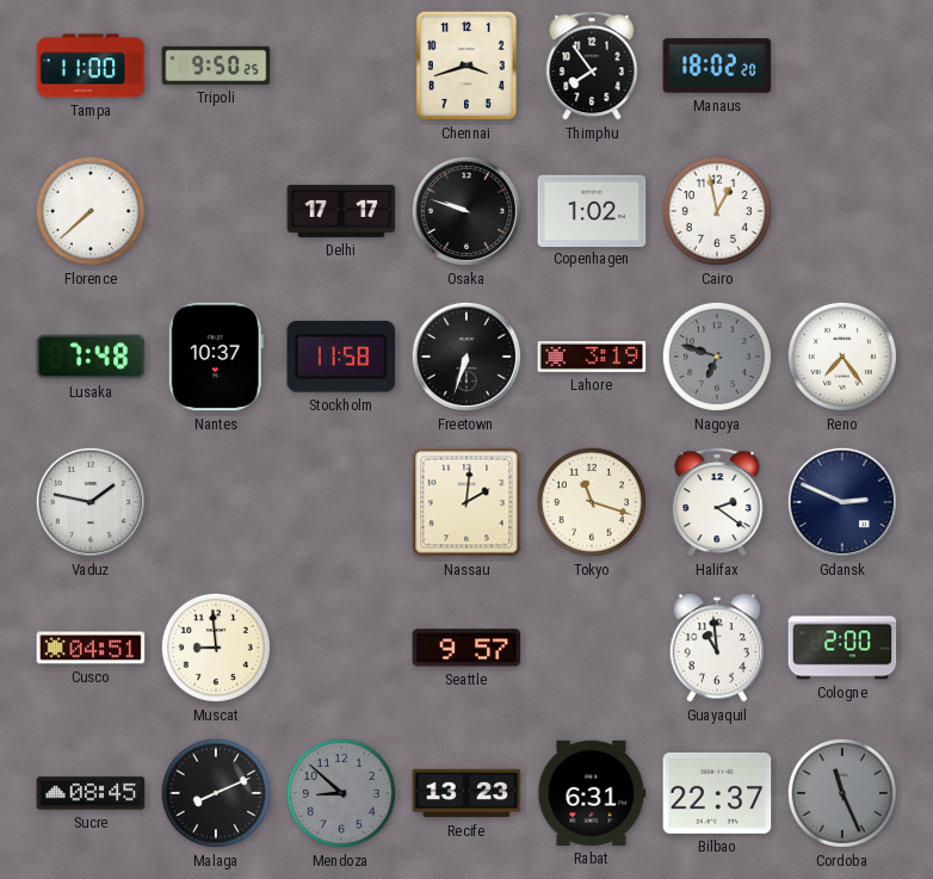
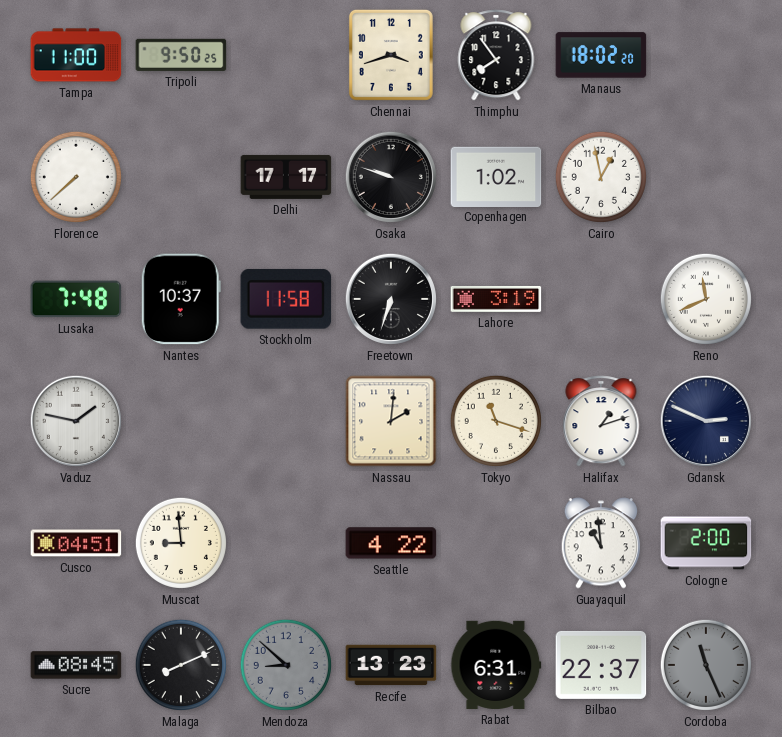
Nagoya: 6:48 -> none (717, 357)
Reno: 7:24 -> 11:41 (706, 299)
Halifax: 2:21 -> 1:12 (601, 421)
Seattle: 9:57 -> 4:22 (391, 543)
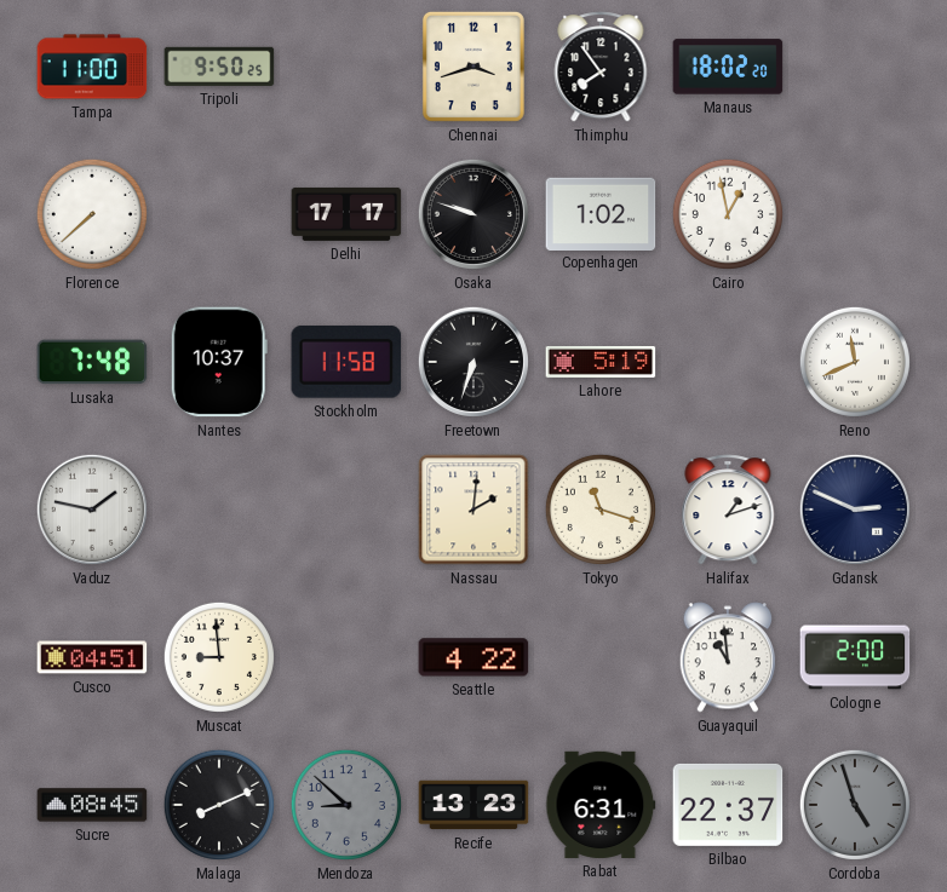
Lahore: 3:19 -> 5:19 (601, 362)
Cordoba: 11:26 -> 4:57 (855, 805)
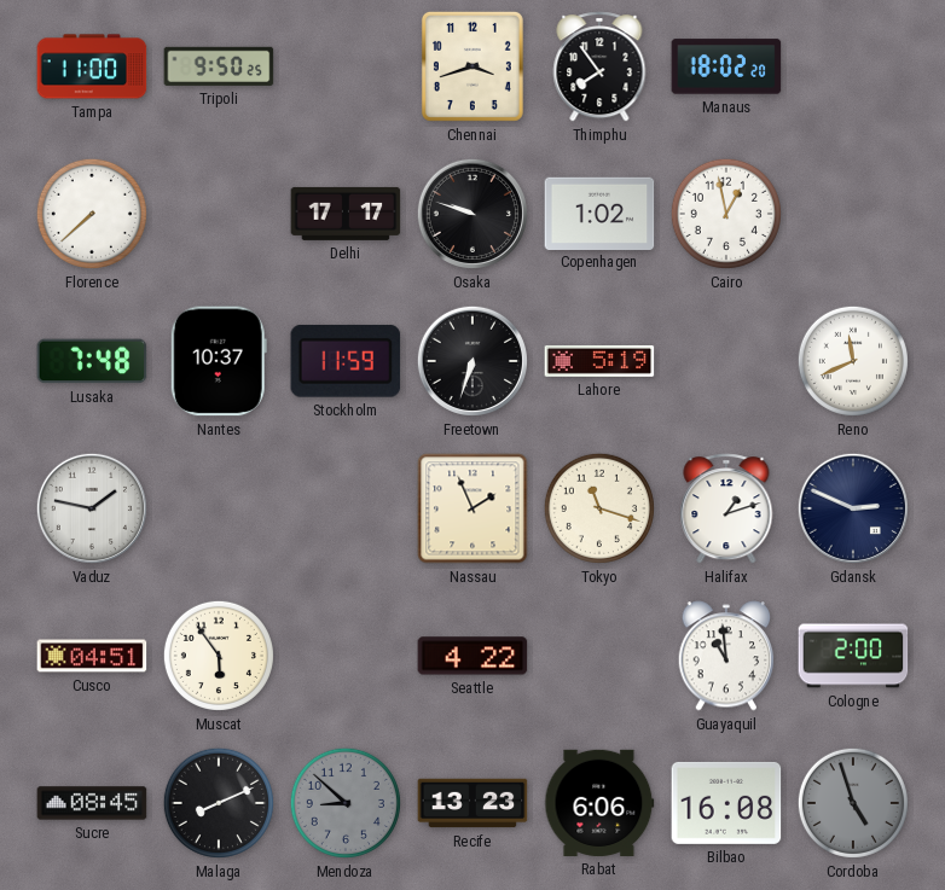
Stockholm: 11:58 -> 11:59 (346, 361)
Nassau: 2:01 -> 1:56 (473, 508)
Muscat: 8:59 -> 5:54 (219, 656)
Rabat: 6:31 -> 6:06 (599, 803)
Bilbao: 22:37 -> 16:08 (726, 803)
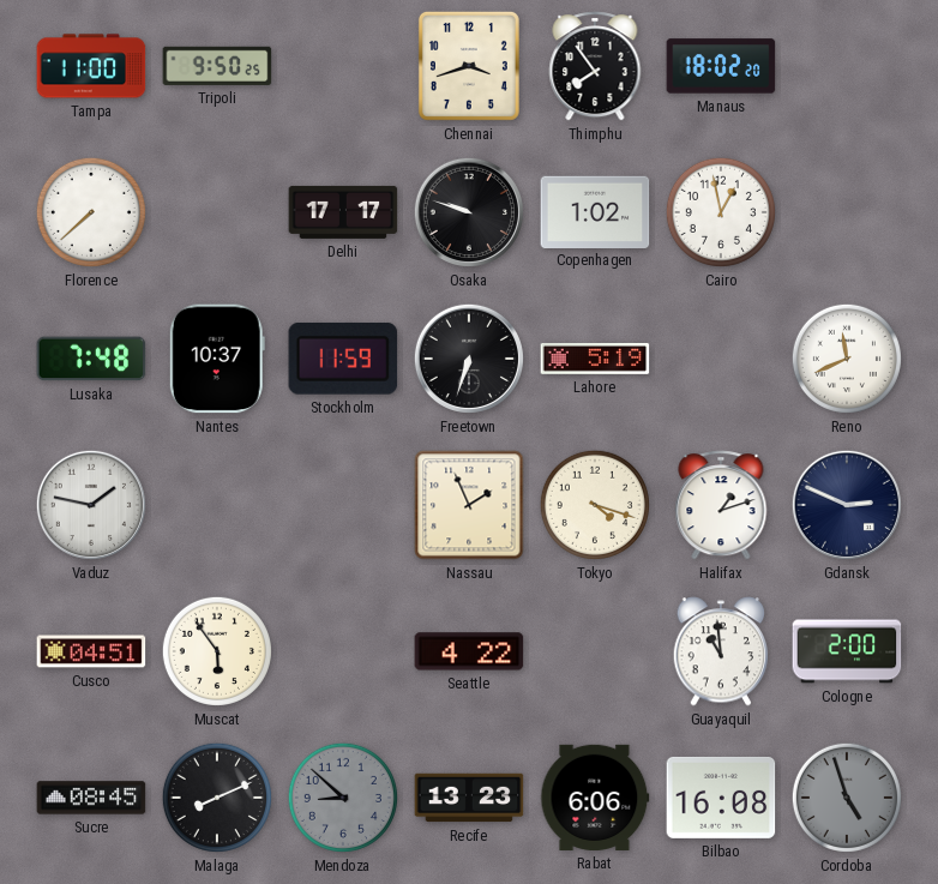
Tokyo: 11:18 -> 4:18 (595, 505)
